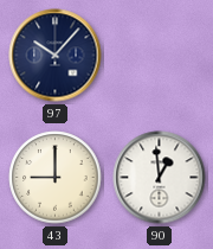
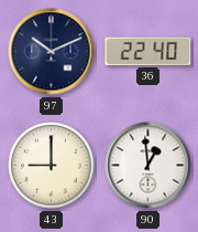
97: 10:07 -> 10:11 (52, 52)
36: none -> 22:40 (148, 51)
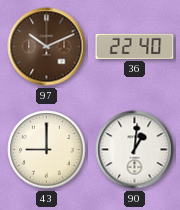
97 dial: navy -> brown (47, 47)
90: 12:59 -> 1:01 (135, 150)
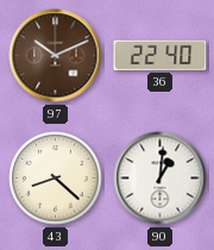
43: 9:00 -> 8:22 (56, 179)
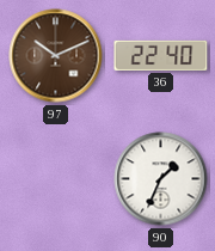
43: 8:22 -> none (56, 179)
90: 1:01 -> 1:34 (161, 179)
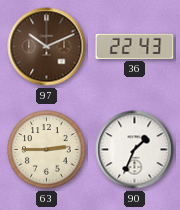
36: 22:40 -> 22:43 (135, 46)
63: none -> 2:45 (47, 150)
